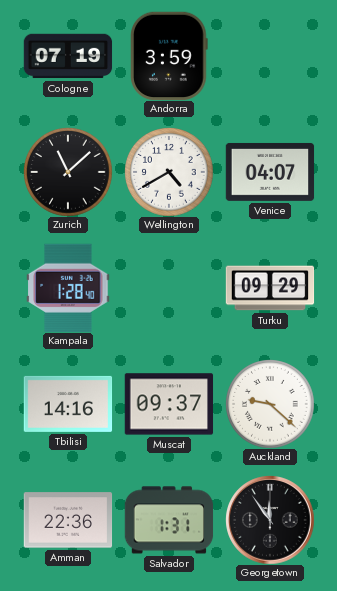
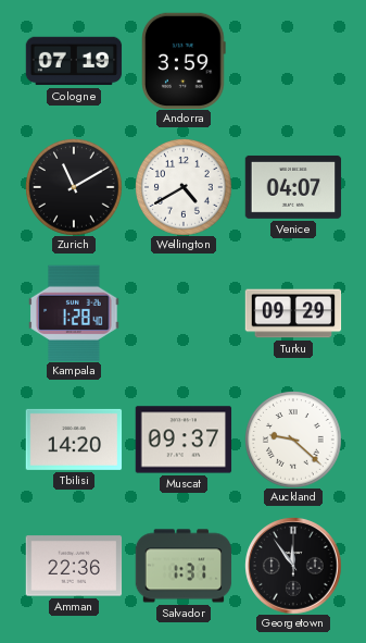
Zurich: 11:08 -> 11:10 (74, 187)
Tbilisi: 14:16 -> 14:20 (74, 440)
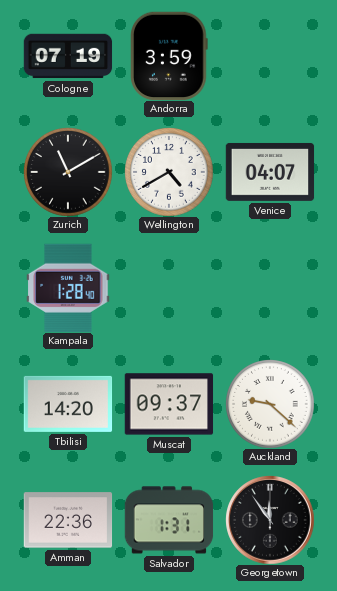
Turku: 09:29 -> none (293, 313)
